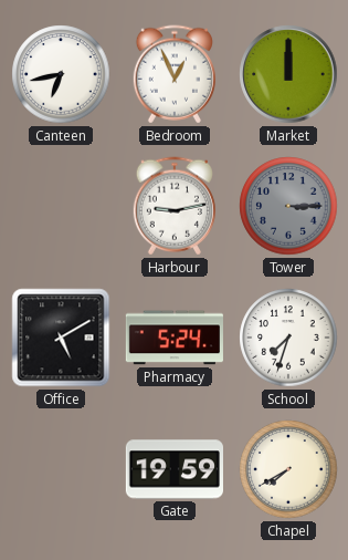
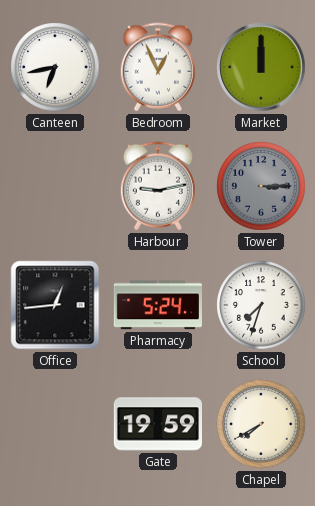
Office: 5:10 -> 12:44 (55, 305)
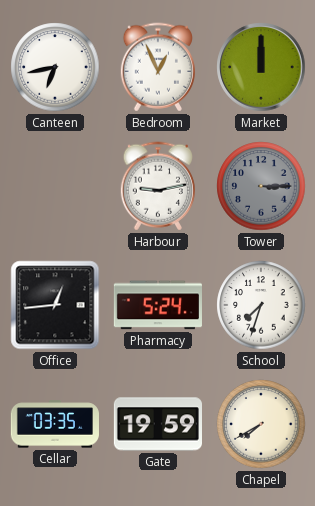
Cellar: none -> 03:35 (55, 424)
